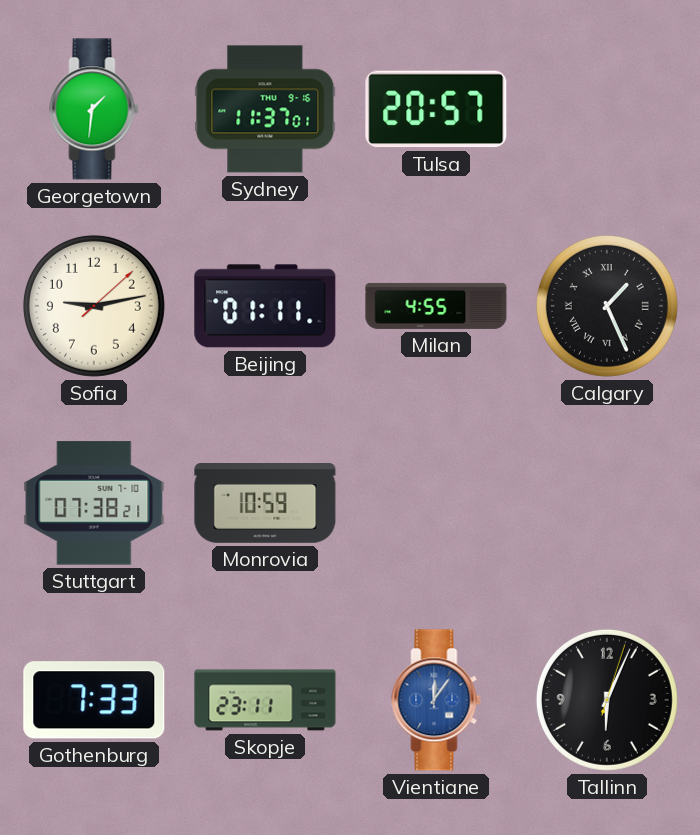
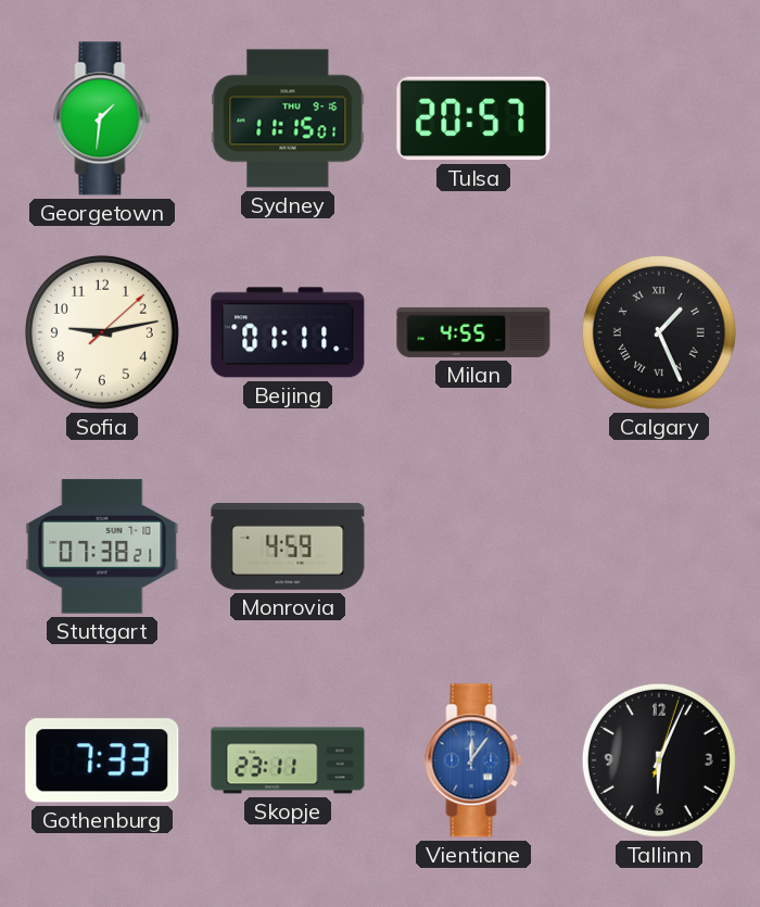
Sydney: 11:37 -> 11:15 (288, 118)
Monrovia: 10:59 -> 4:59 (288, 547)
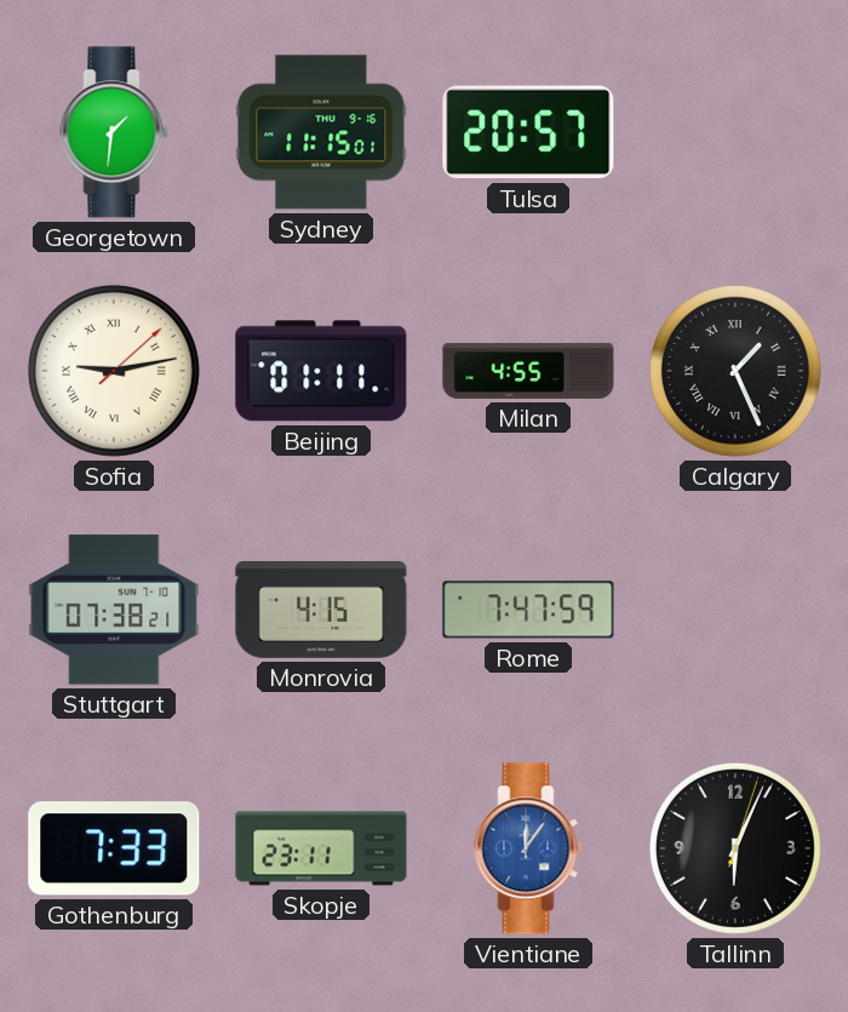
Sofia numerals: Arabic -> Roman (114, 371)
Monrovia: 4:59 -> 4:15 (321, 611)
Rome: none -> 7:47 (528, 610)
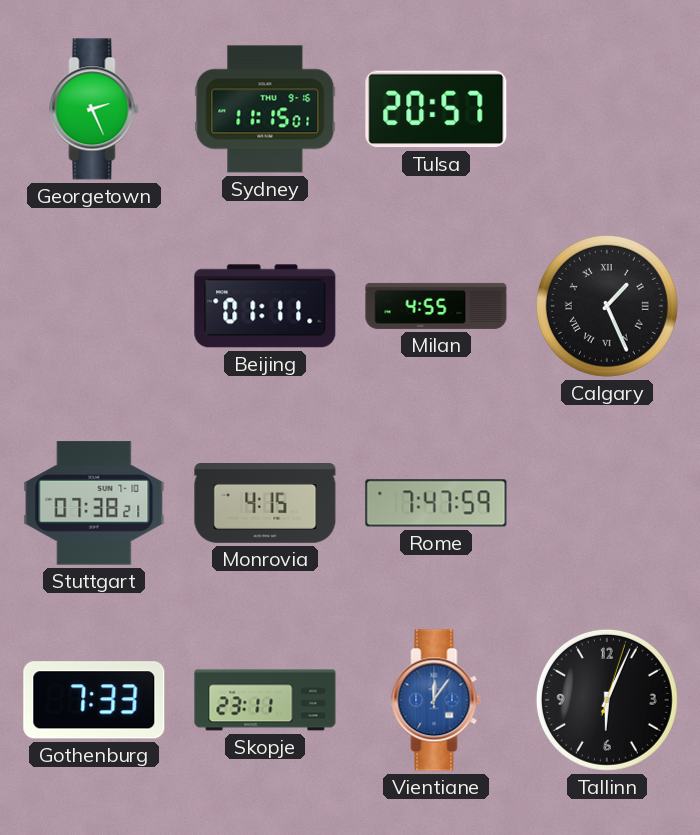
Georgetown: 1:31 -> 2:26 (94, 109)
Sofia: 9:13 -> none (114, 371)
